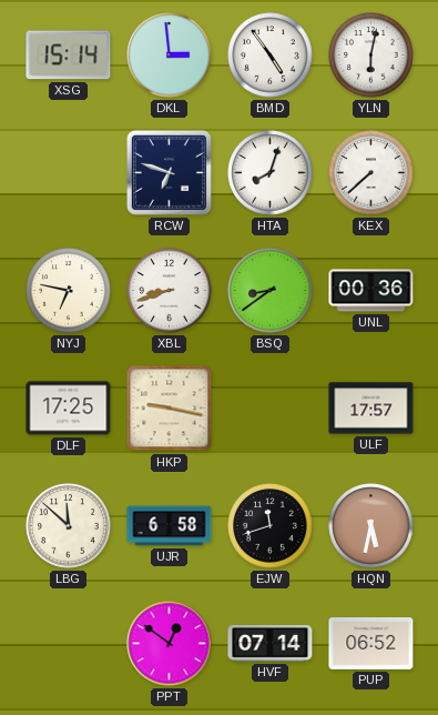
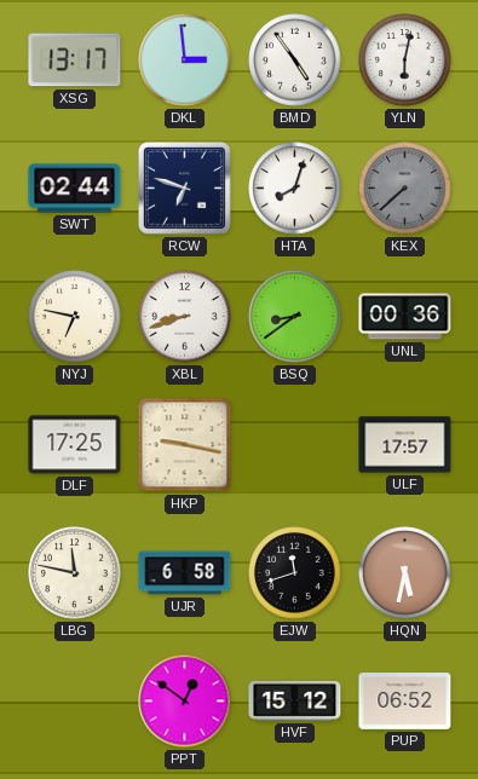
XSG: 15:14 -> 13:17 (75, 60)
SWT: none -> 02:44 (75, 189)
KEX dial: white -> grey (405, 189)
LBG: 11:52 -> 11:47 (75, 573)
HVF: 07:14 -> 15:12 (295, 702)
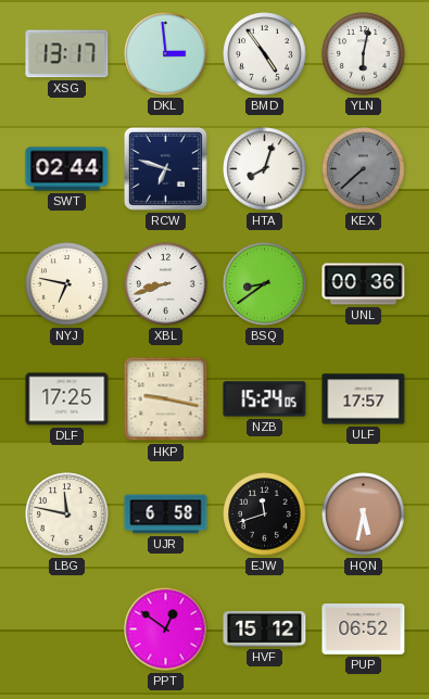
NZB: none -> 15:24 (265, 399)
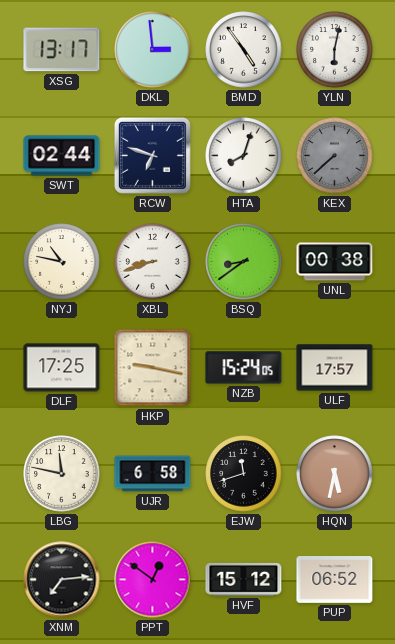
NYJ: 6:47 -> 10:47 (62, 262)
UNL: 00:36 -> 00:38 (335, 262)
XNM: none -> 7:14 (62, 580)
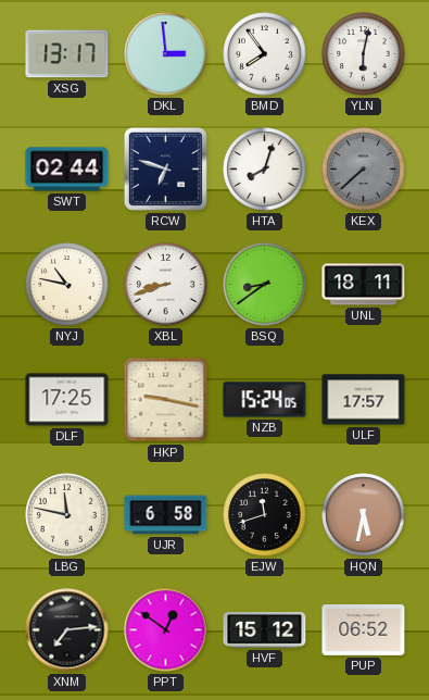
BMD: 4:54 -> 7:54 (265, 54)
UNL: 00:38 -> 18:11 (364, 285)
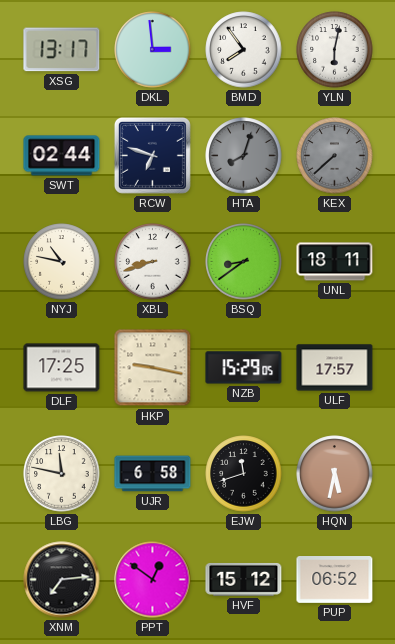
HTA dial: white -> grey (244, 156)
NZB: 15:24 -> 15:29 (244, 368)
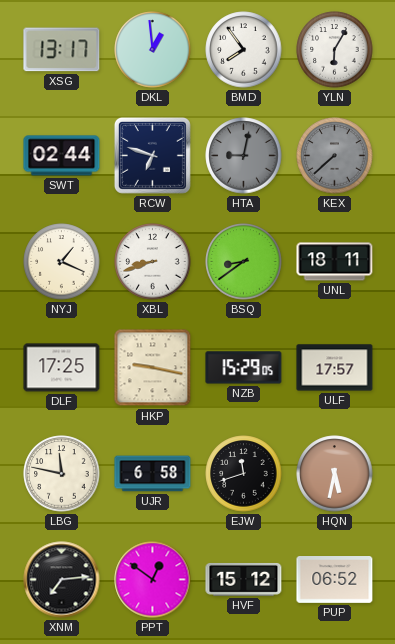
DKL: 2:59 -> 12:59 (153, 50)
YLN: 6:02 -> 6:05 (335, 50)
HTA: 8:03 -> 9:02 (244, 156)
NYJ: 10:47 -> 1:19 (62, 262)
